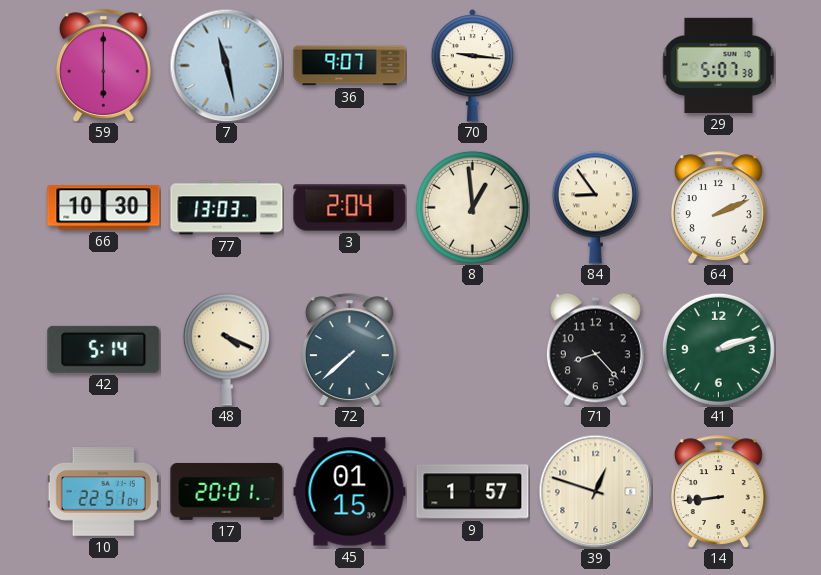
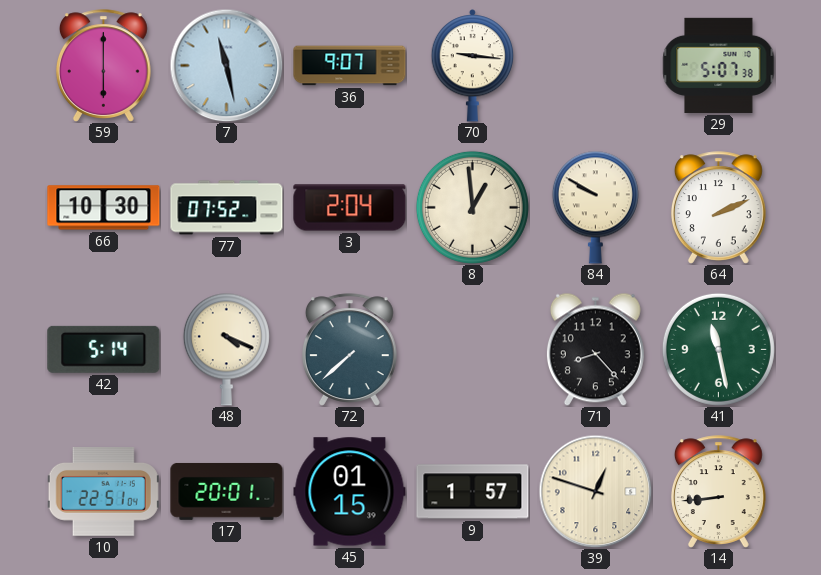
77: 13:03 -> 07:52 (227, 208)
84: 8:54 -> 9:50 (595, 207)
41: 2:12 -> 11:28 (718, 349)
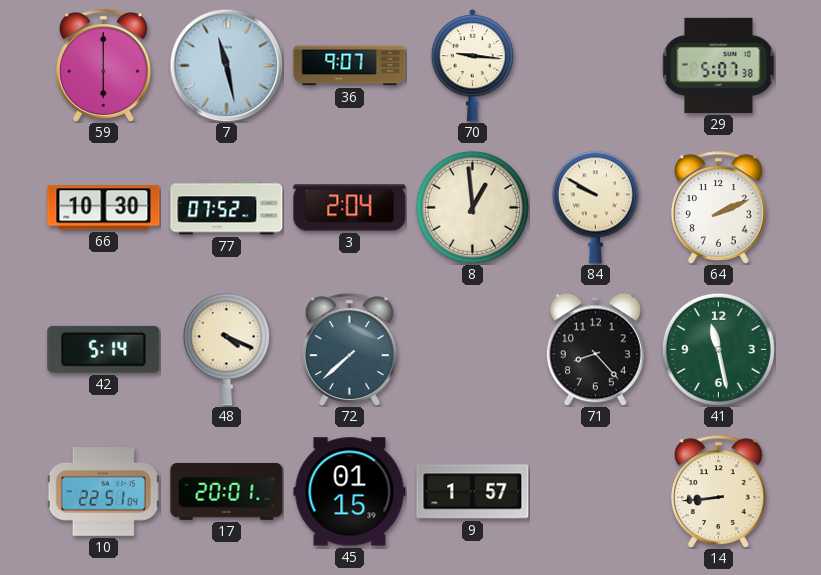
39: 12:48 -> none (595, 491)
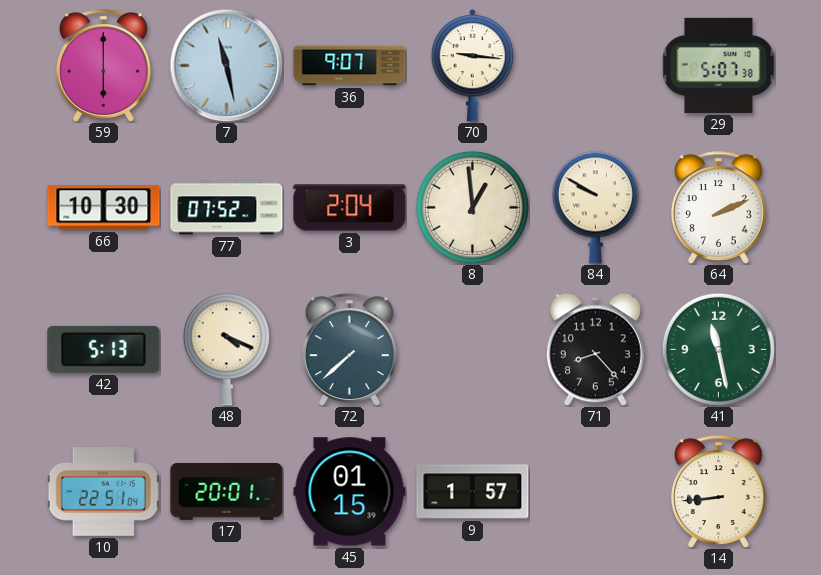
42: 5:14 -> 5:13 (104, 349)
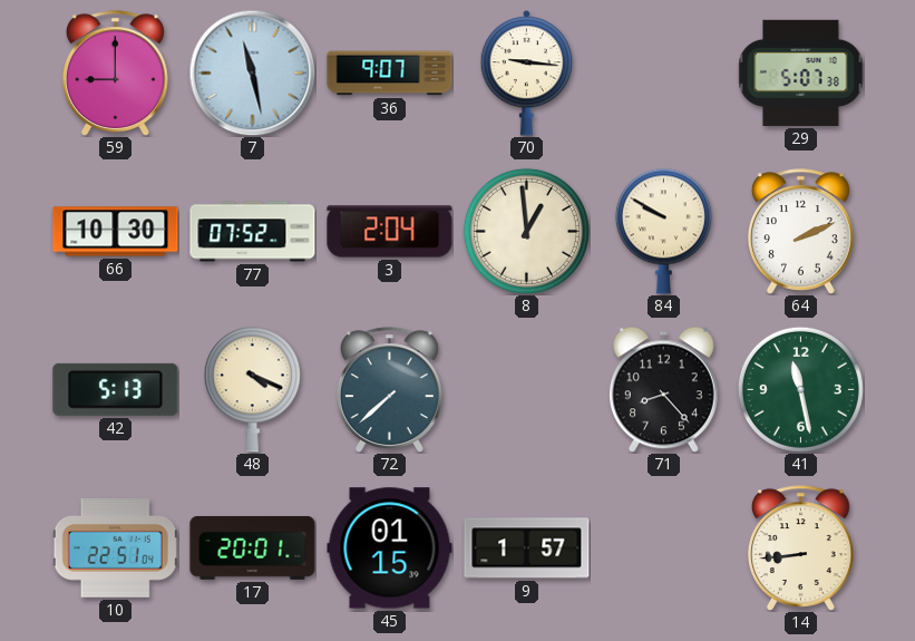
59: 6:00 -> 9:00 (115, 74)
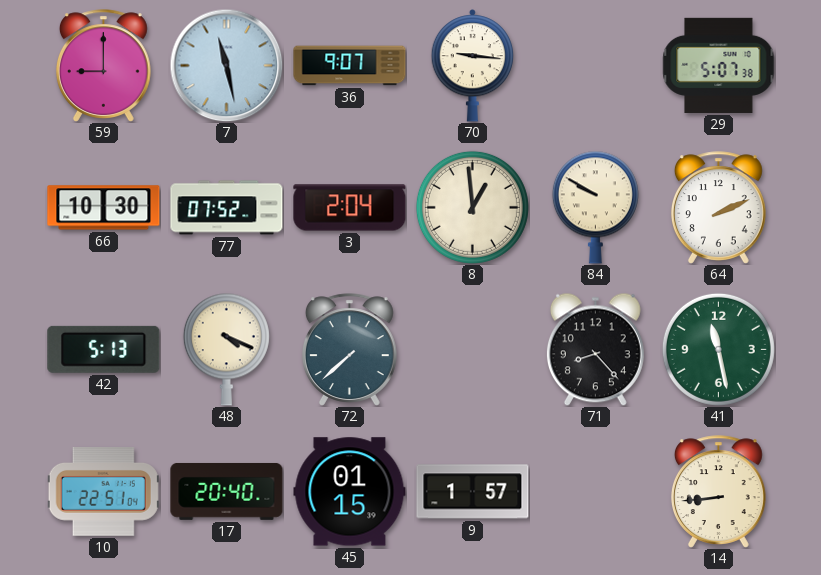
17: 20:01 -> 20:40 (227, 491)
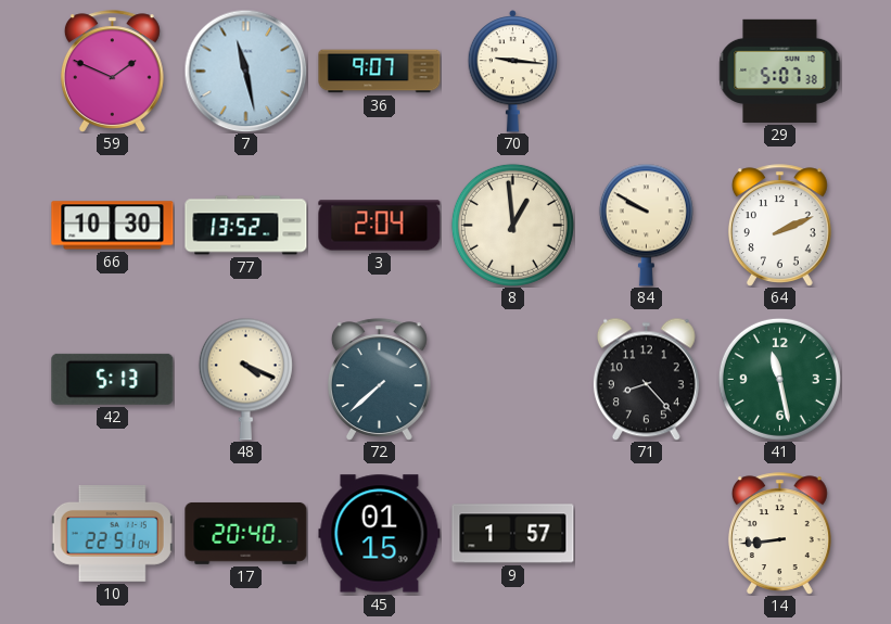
59: 9:00 -> 1:49 (112, 72)
77: 07:52 -> 13:52 (246, 226)
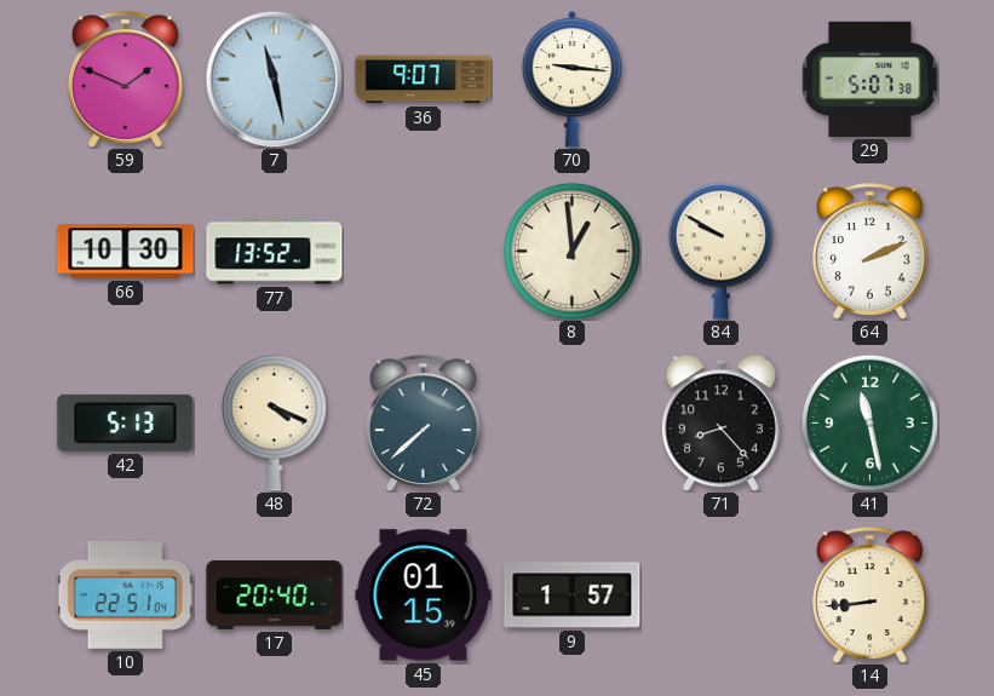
3: 2:04 -> none (380, 226)
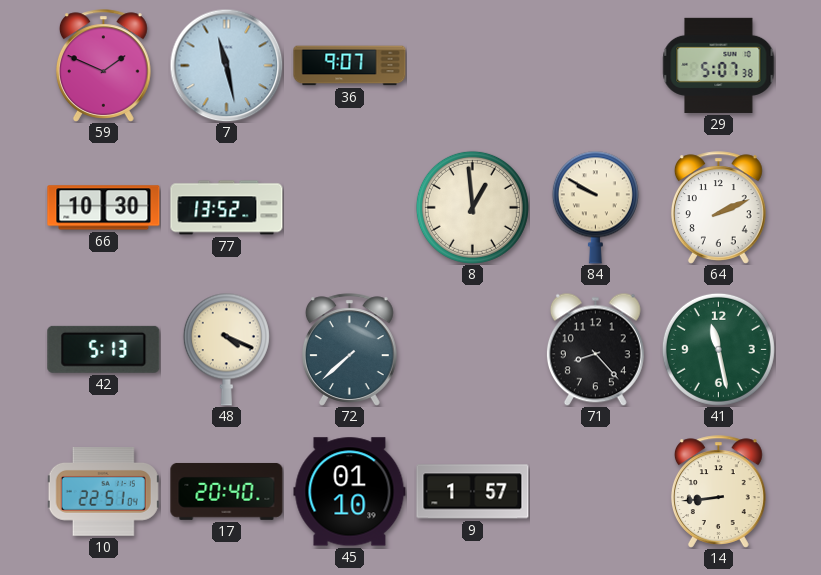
70: 9:16 -> none (573, 80)
45: 01:15 -> 01:10 (350, 492)
